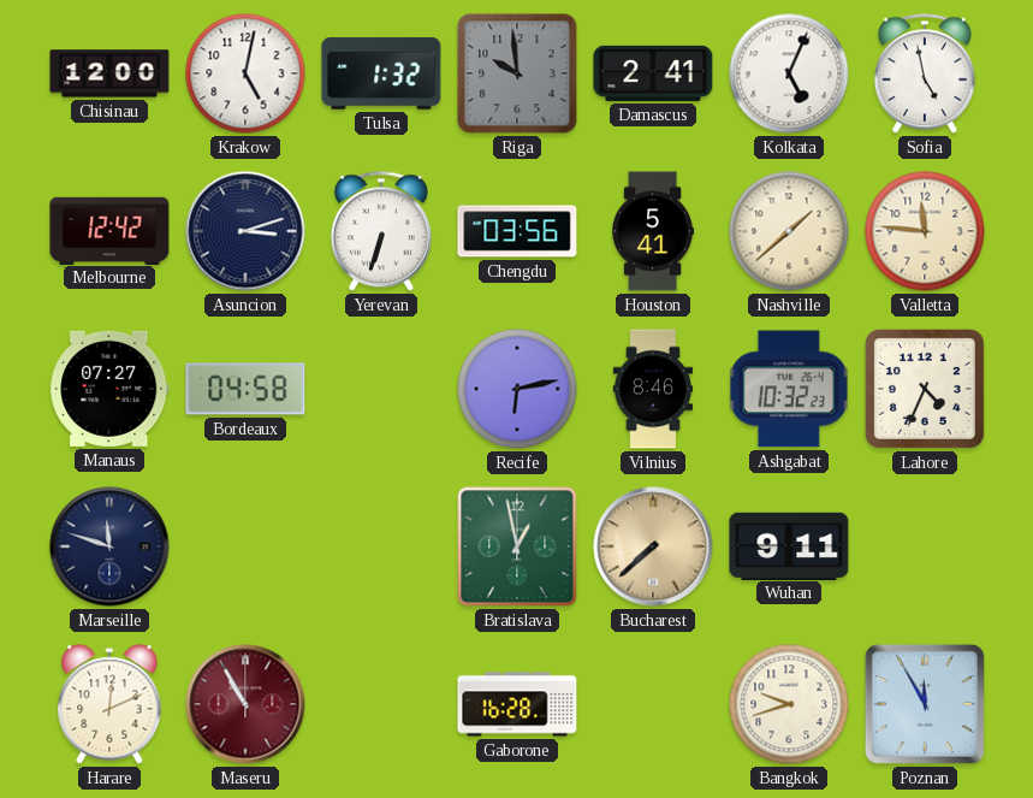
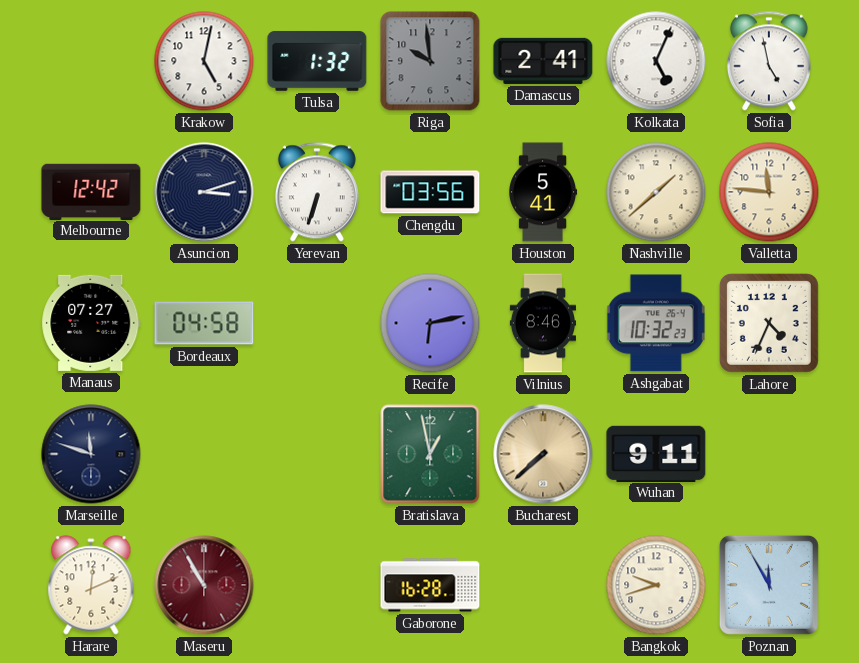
Chisinau: 12:00 -> none (109, 73)
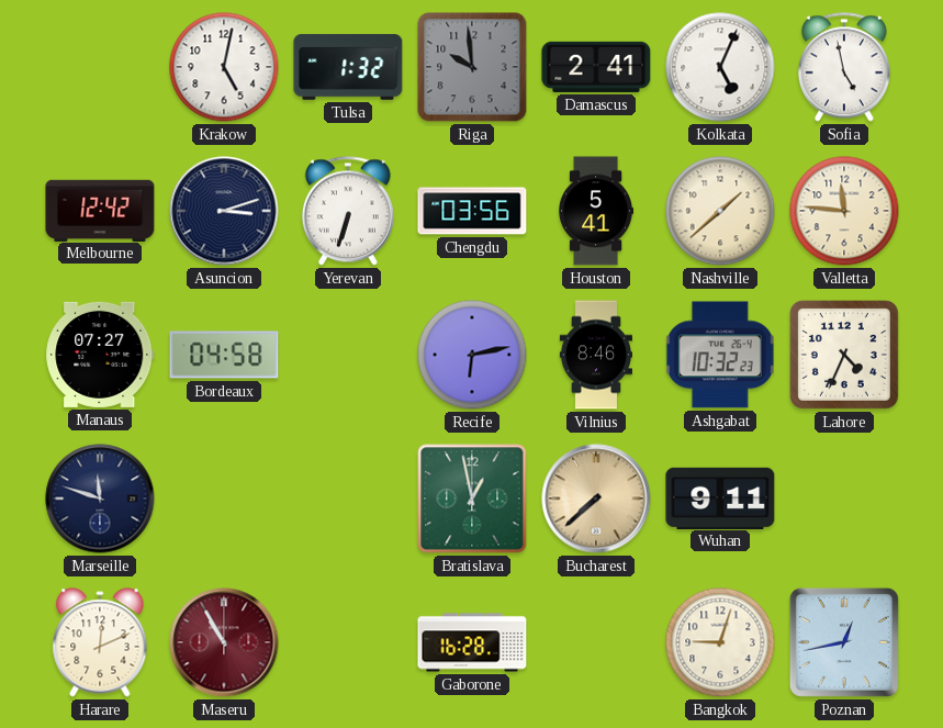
Bangkok: 9:42 -> 9:03 (720, 642)
Poznan: 11:55 -> 12:43 (844, 642)
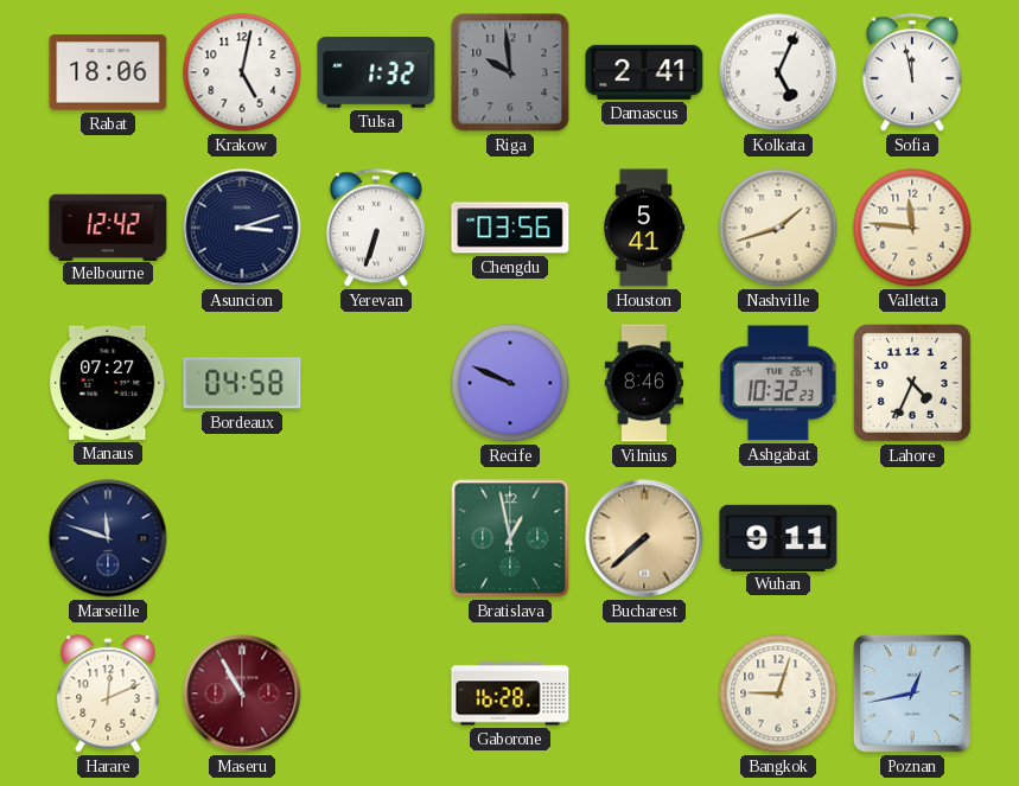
Rabat: none -> 18:06 (108, 72)
Sofia: 4:58 -> 11:58 (912, 72)
Nashville: 1:38 -> 1:42 (778, 228)
Recife: 6:13 -> 9:49 (510, 383)
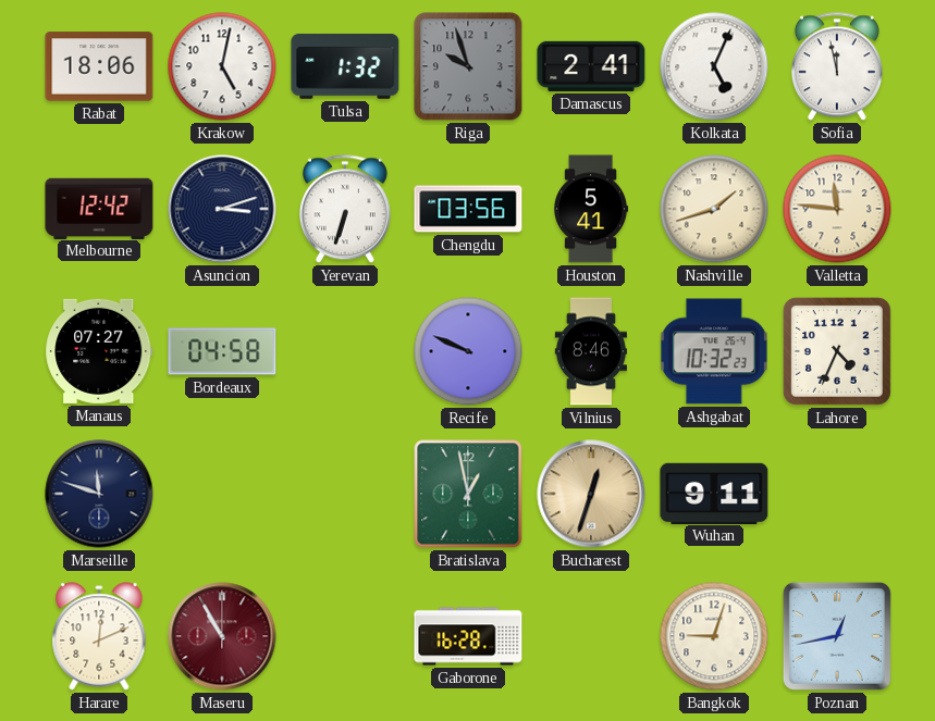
Riga: 9:59 -> 9:57 (468, 66)
Bucharest: 7:38 -> 12:33 (591, 494)
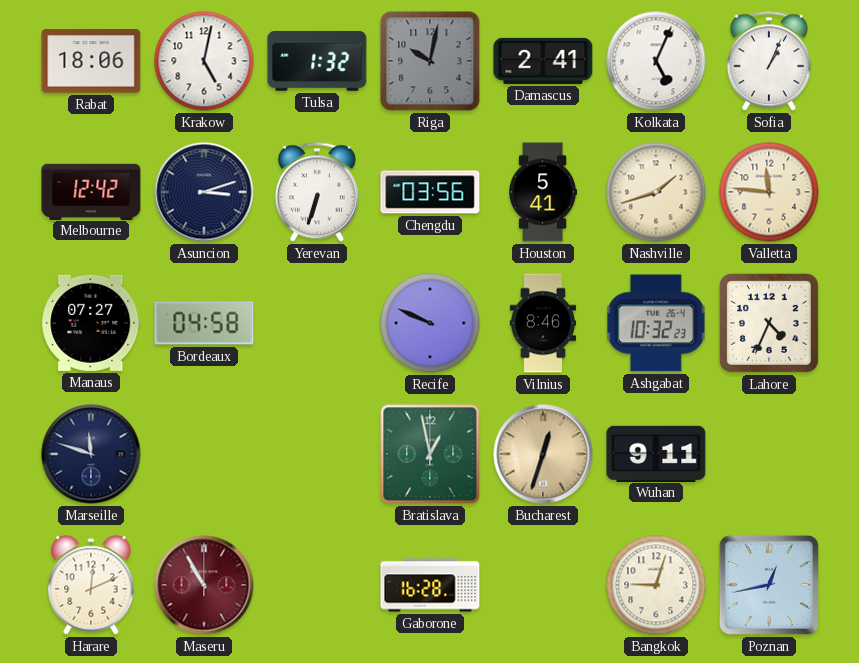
Riga: 9:57 -> 10:02 (430, 61)
Sofia: 11:58 -> 1:04 (769, 61)
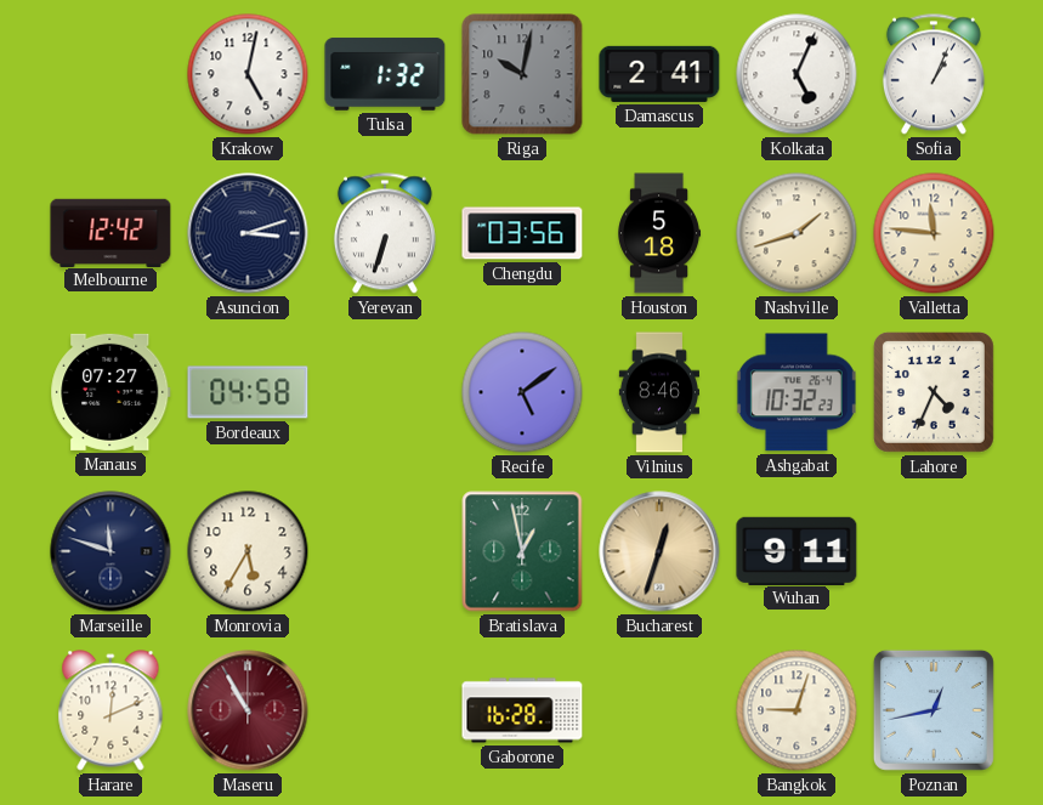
Rabat: 18:06 -> none (91, 61)
Houston: 5:41 -> 5:18 (659, 233)
Recife: 9:49 -> 5:09 (522, 392)
Monrovia: none -> 5:35 (248, 551)
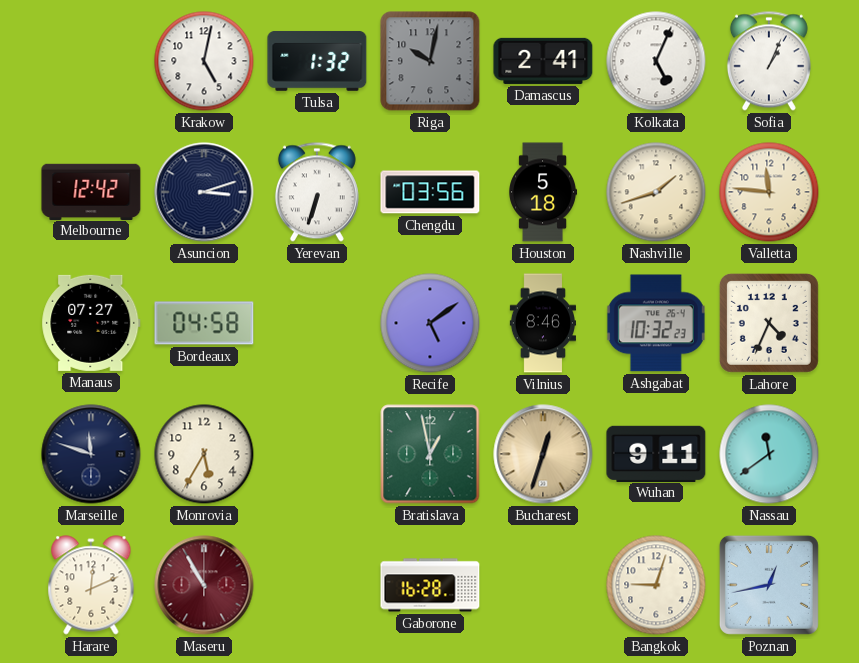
Nassau: none -> 11:39 (769, 454)
